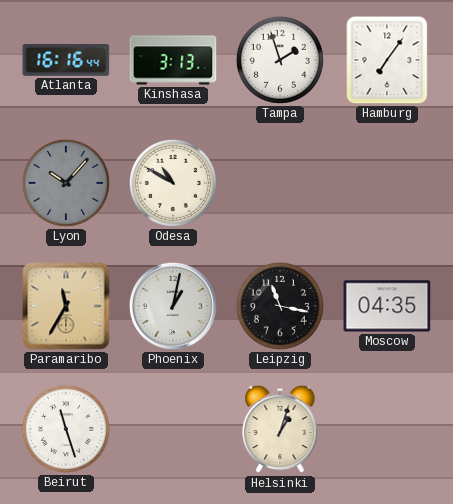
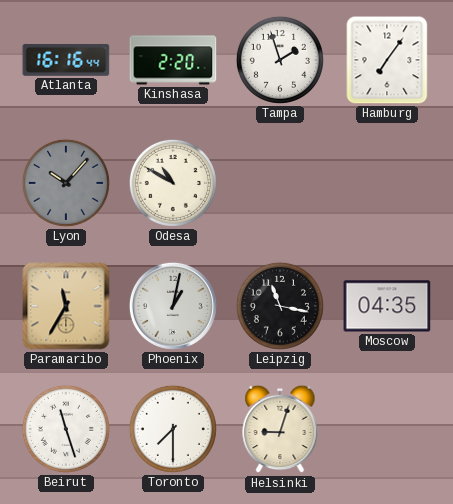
Kinshasa: 3:13 -> 2:20 (173, 60)
Toronto: none -> 7:30 (173, 429)
Helsinki: 1:03 -> 9:03 (280, 429)
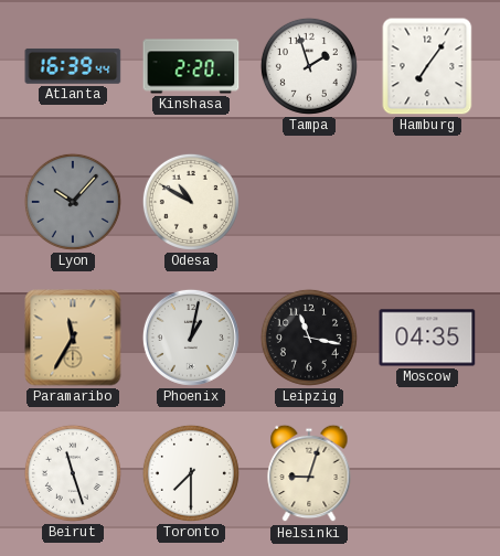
Atlanta: 16:16 -> 16:39 (73, 66)
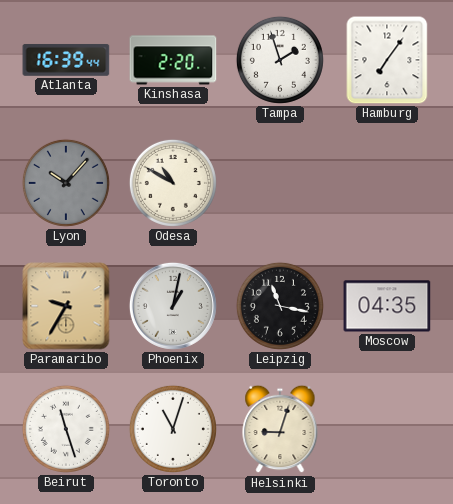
Paramaribo: 11:35 -> 9:35 (66, 306)
Toronto: 7:30 -> 11:03 (173, 429)
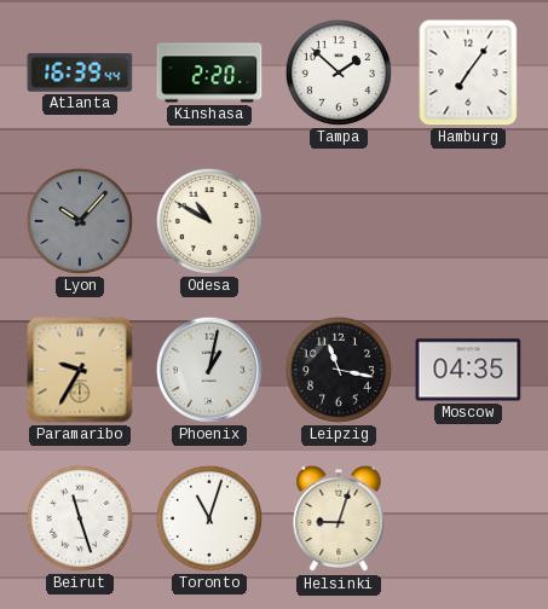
Tampa: 1:57 -> 1:52 (339, 72)
